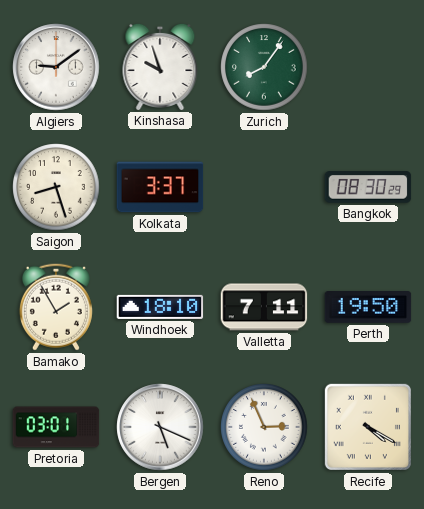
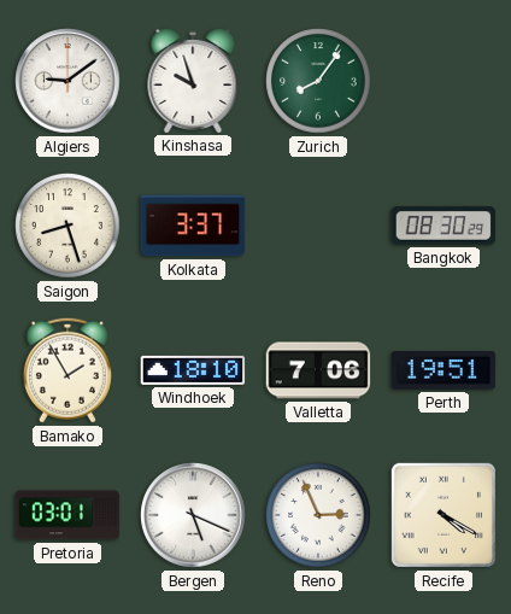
Valletta: 7:11 -> 7:06 (318, 370)
Perth: 19:50 -> 19:51 (444, 370)
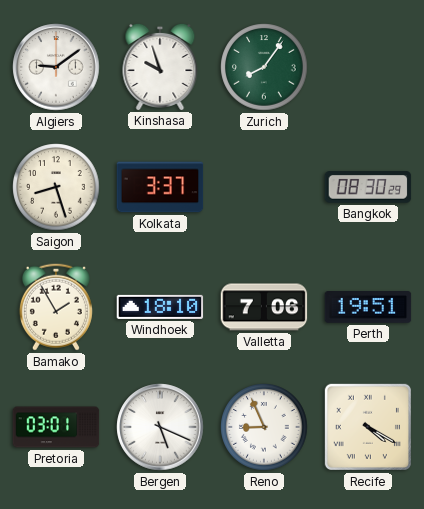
Reno: 2:56 -> 8:56 (264, 427)
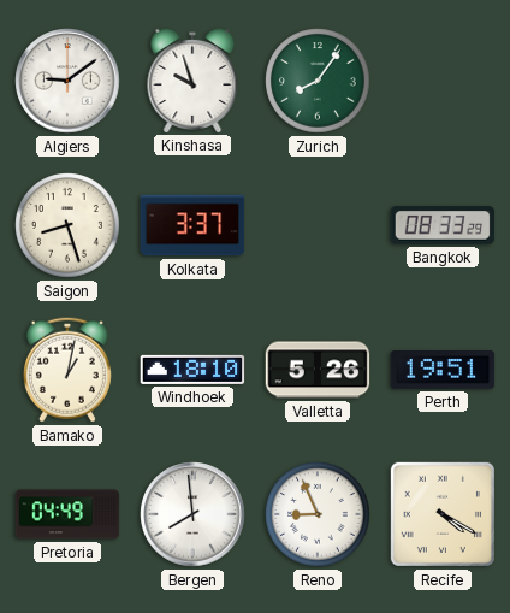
Bangkok: 08:30 -> 08:33 (443, 225)
Bamako: 1:55 -> 1:02 (67, 370)
Valletta: 7:06 -> 5:26 (318, 370)
Pretoria: 03:01 -> 04:49 (67, 514)
Bergen: 5:19 -> 7:59 (192, 514)
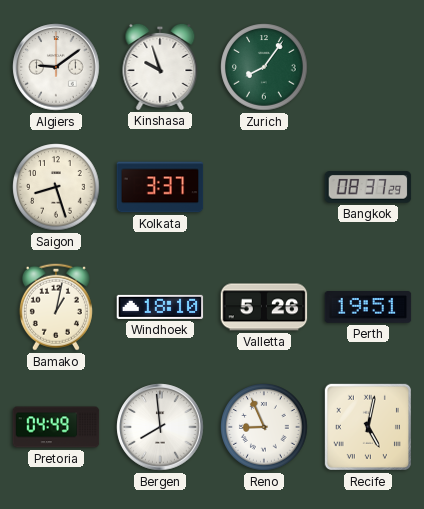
Bangkok: 08:33 -> 08:37 (368, 187)
Recife: 4:20 -> 5:02 (368, 427)
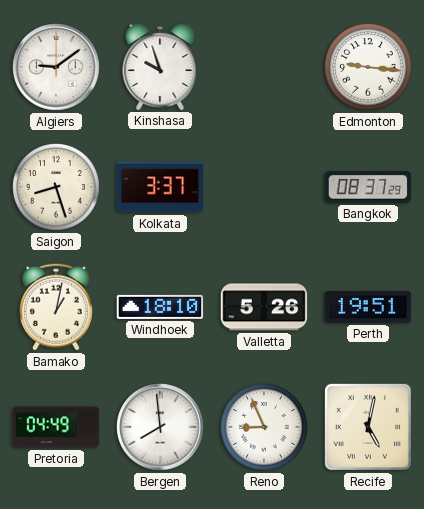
Zurich: 8:06 -> none (264, 67)
Edmonton: none -> 9:16 (368, 67)
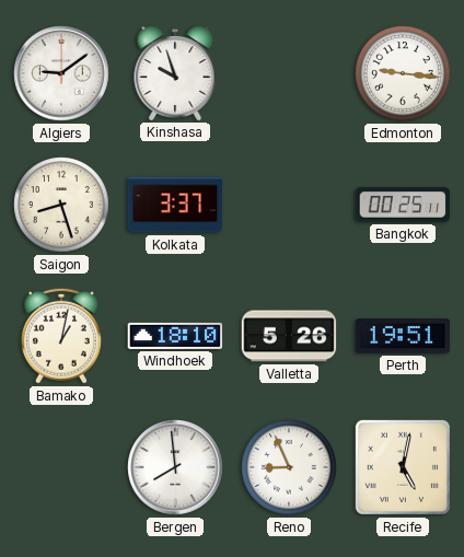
Bangkok: 08:37 -> 00:25 (403, 205)
Pretoria: 04:49 -> none (56, 427)
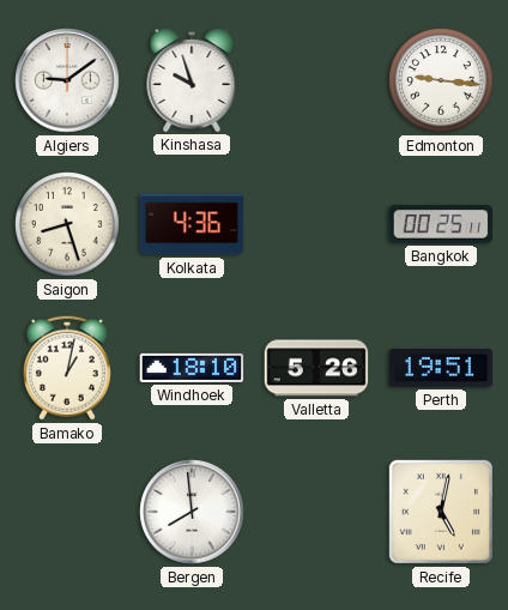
Kolkata: 3:37 -> 4:36 (192, 224)
Reno: 8:56 -> none (289, 467)
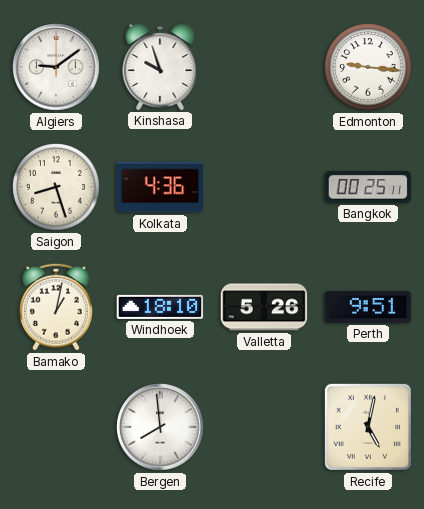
Perth: 19:51 -> 9:51 (368, 307)
